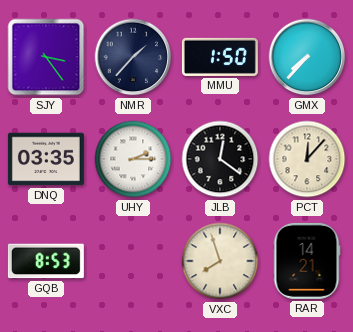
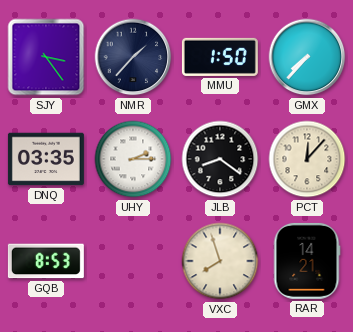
JLB: 12:21 -> 8:21 (220, 159)
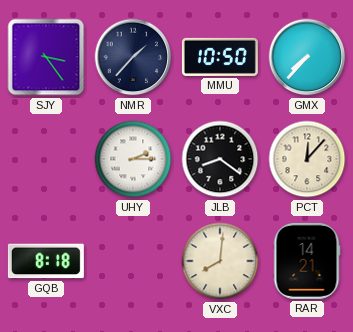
MMU: 1:50 -> 10:50 (220, 57)
DNQ: 03:35 -> none (46, 159)
GQB: 8:53 -> 8:18 (46, 261)
VXC: 7:57 -> 8:01 (220, 261)
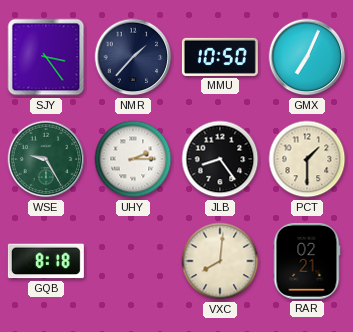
GMX: 7:37 -> 7:04 (307, 57)
WSE: none -> 9:25 (46, 159)
JLB: 8:21 -> 8:24 (220, 159)
PCT: 12:07 -> 1:30 (307, 159)
RAR: 14:21 -> 02:21 (307, 261)
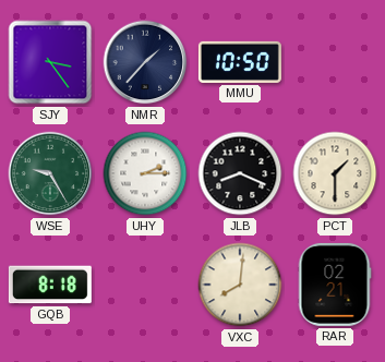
GMX: 7:04 -> none (307, 57)
JLB: 8:24 -> 8:19 (240, 173)
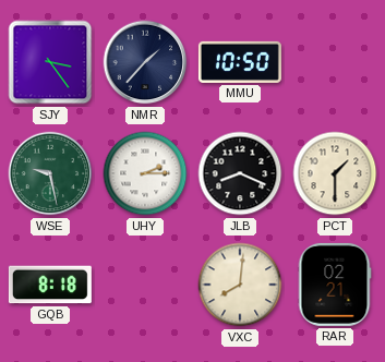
WSE: 9:25 -> 9:28 (50, 173)
